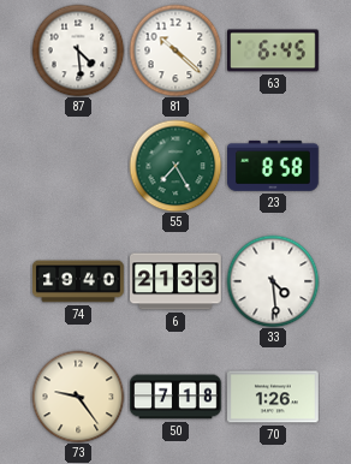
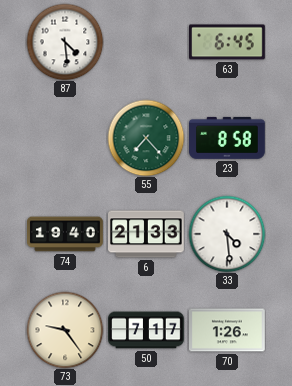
81: 10:22 -> none (175, 50)
55: 7:25 -> 7:23 (146, 138)
50: 7:18 -> 7:17 (147, 330)
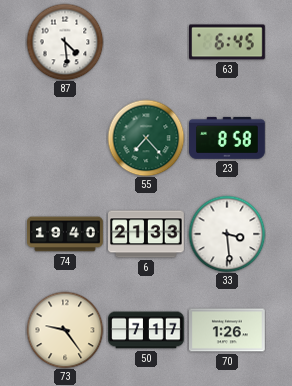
33: 4:29 -> 3:29 (227, 234)
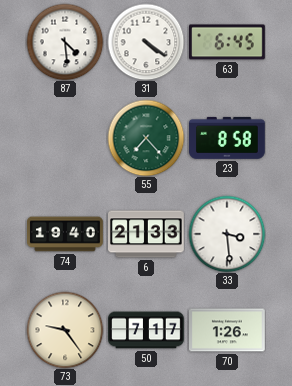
31: none -> 4:21 (146, 42)
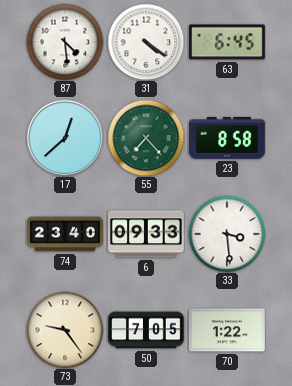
17: none -> 12:38 (65, 138)
74: 19:40 -> 23:40 (65, 234)
6: 21:33 -> 09:33 (147, 234)
50: 7:17 -> 7:05 (147, 330)
70: 1:26 -> 1:22 (228, 330)
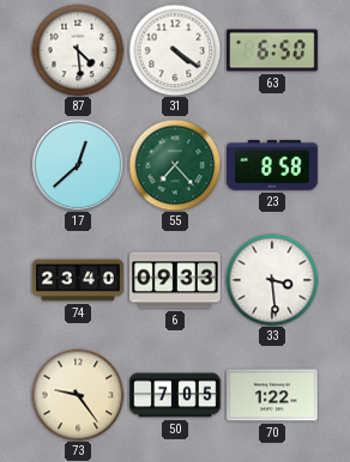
63: 6:45 -> 6:50 (273, 50)
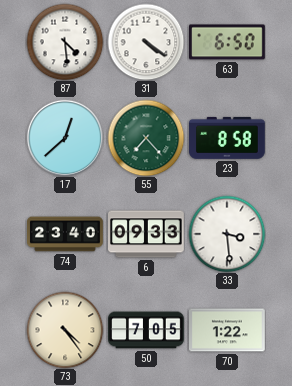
73: 9:24 -> 4:24 (65, 330)
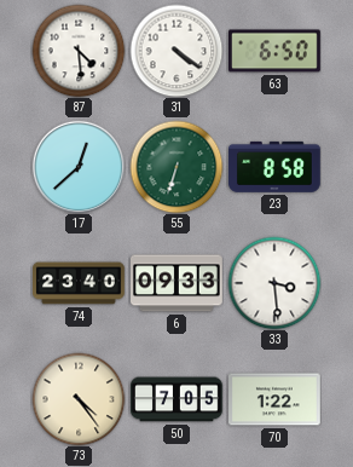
55: 7:23 -> 6:33 (176, 167)
